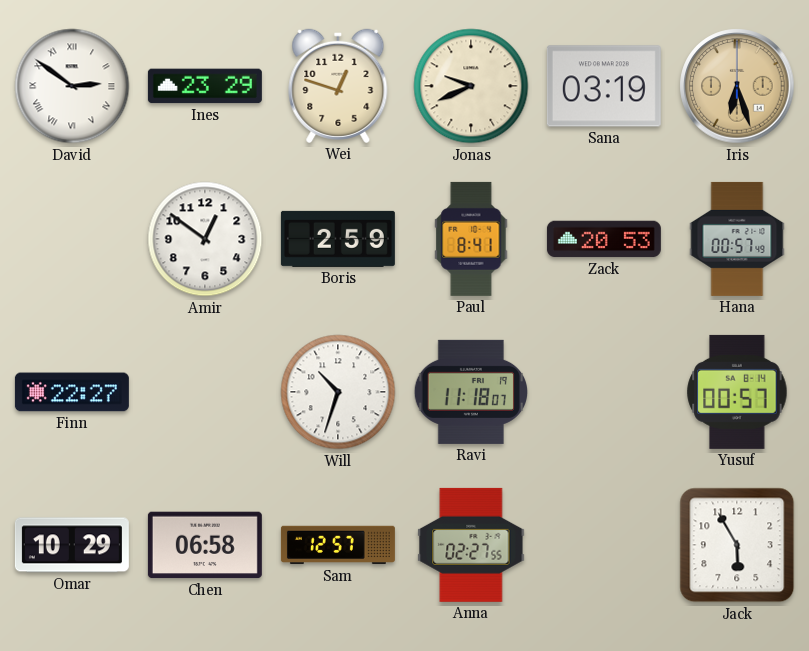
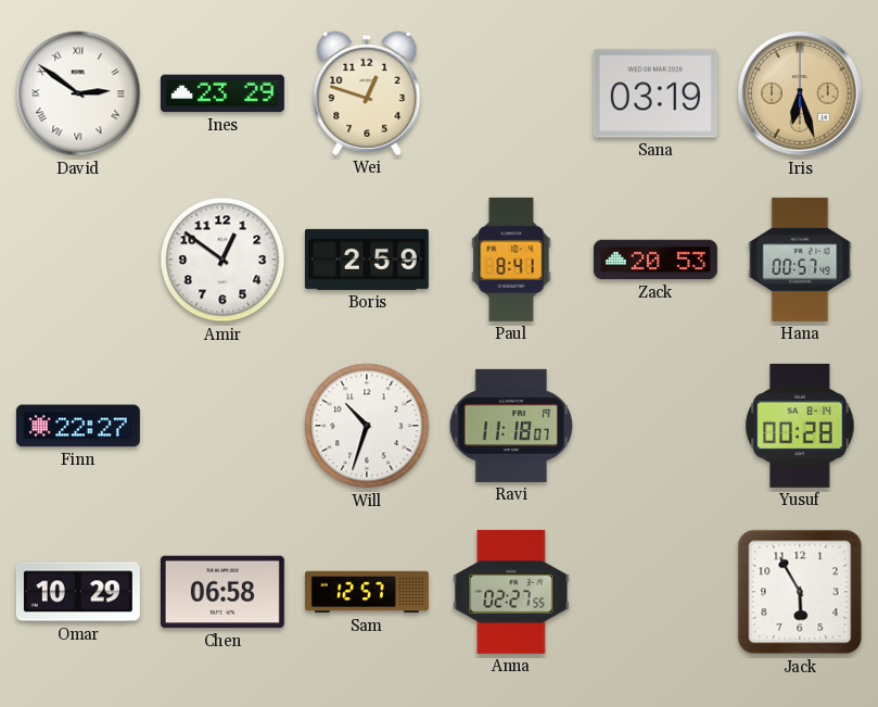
Jonas: 9:41 -> none (471, 86)
Yusuf: 00:57 -> 00:28 (800, 426)
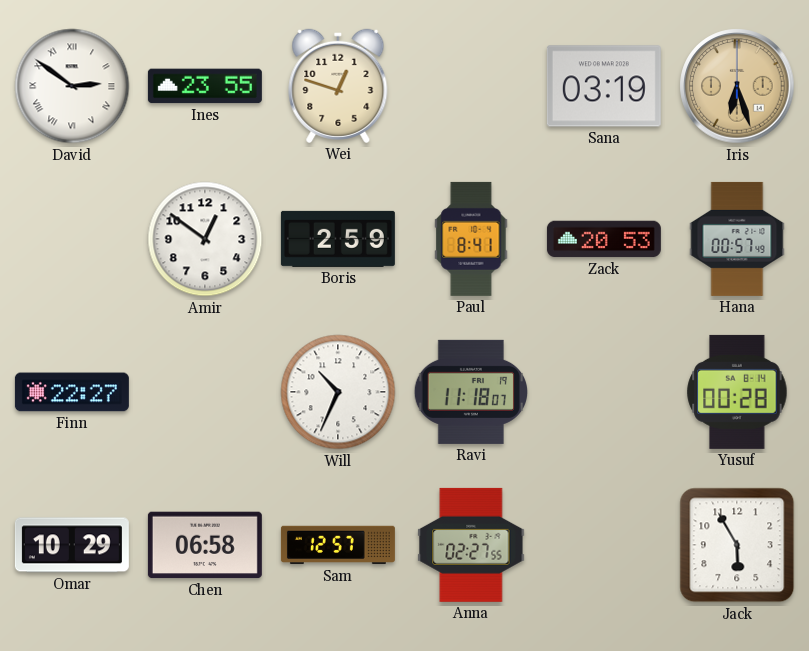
Ines: 23:29 -> 23:55 (205, 86)
Will: 10:33 -> 10:34 (338, 392)
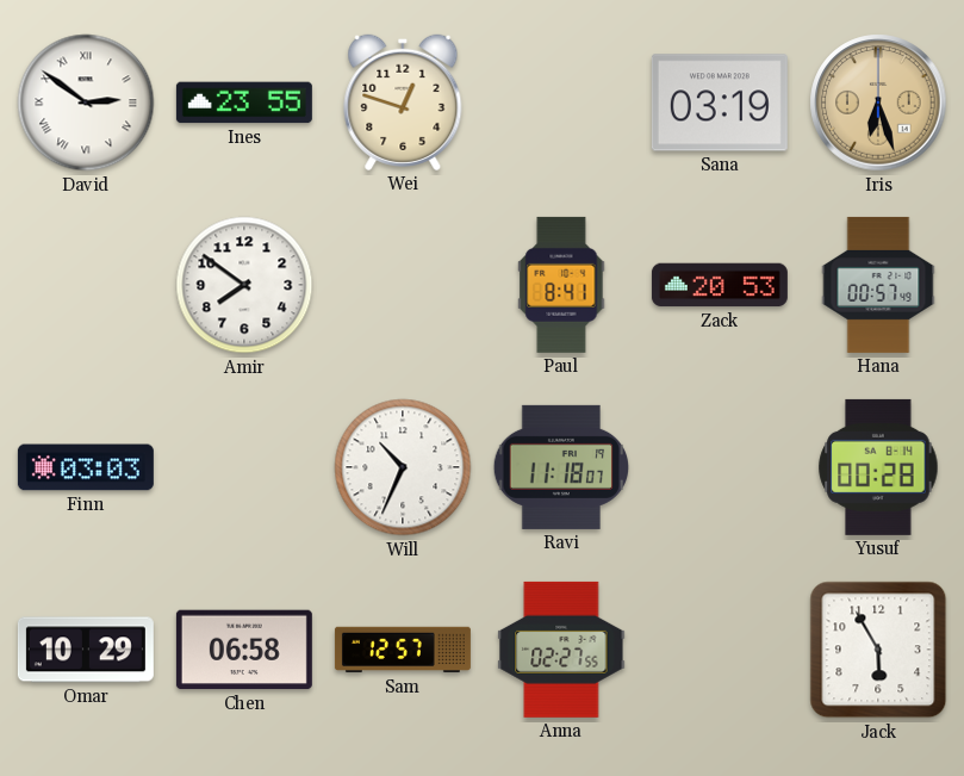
Amir: 12:51 -> 7:51 (244, 285)
Boris: 2:59 -> none (338, 239)
Finn: 22:27 -> 03:03 (86, 467)
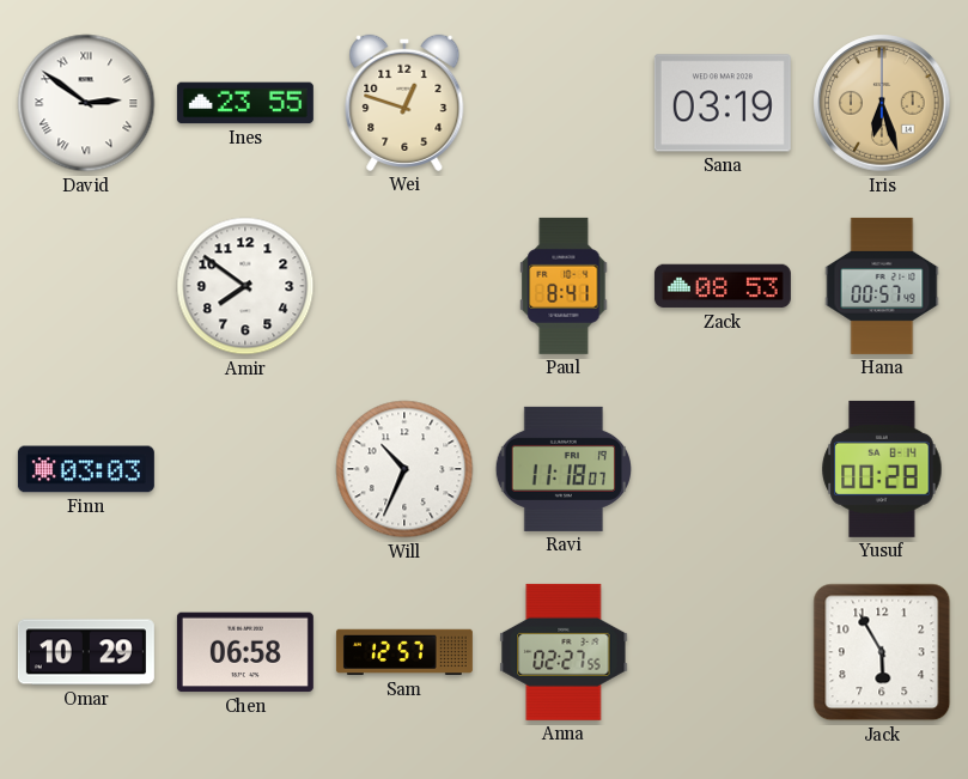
Zack: 20:53 -> 08:53 (723, 286)
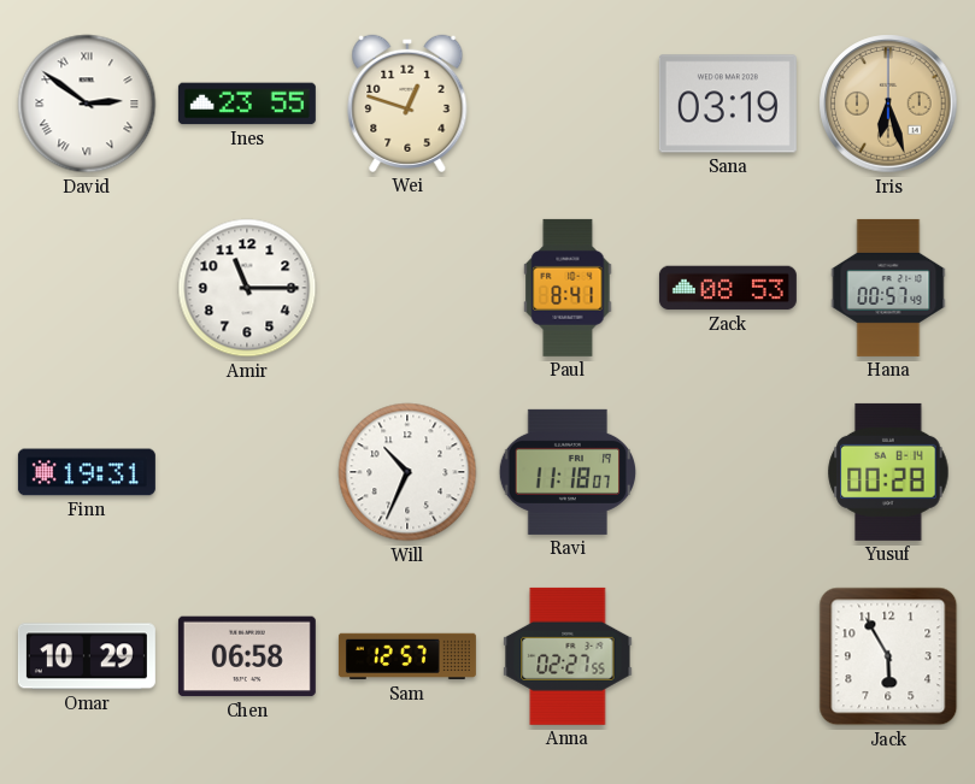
Amir: 7:51 -> 11:15 (247, 288)
Finn: 03:03 -> 19:31 (87, 472)
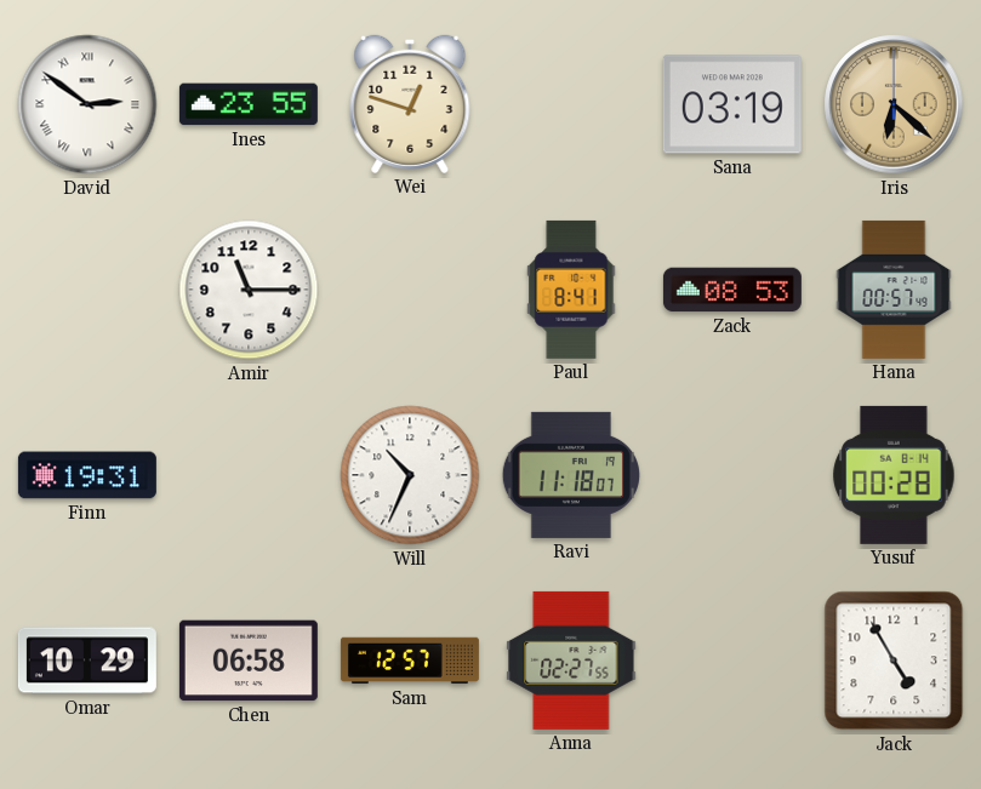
Iris: 6:27 -> 6:22 (894, 104)
Jack: 5:55 -> 4:55 (894, 661)
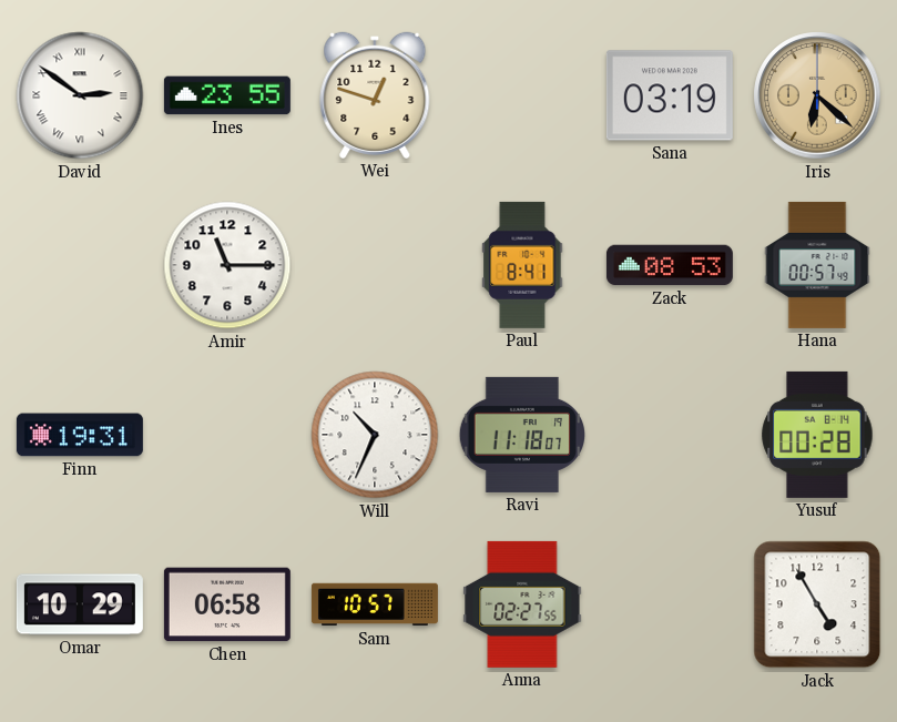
Sam: 12:57 -> 10:57 (375, 604)
